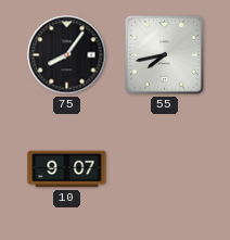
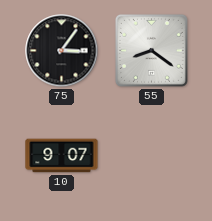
75: 8:06 -> 3:06 (62, 51)
55: 7:43 -> 8:21 (151, 50)
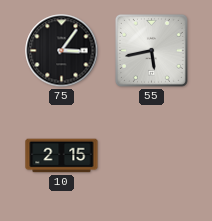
55: 8:21 -> 5:43 (151, 50)
10: 9:07 -> 2:15 (62, 156)
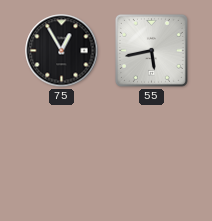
75: 3:06 -> 12:55 (62, 51)
10: 2:15 -> none (62, 156)
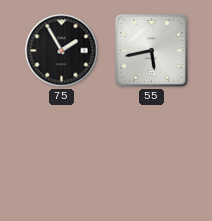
75: 12:55 -> 1:55 (62, 51)
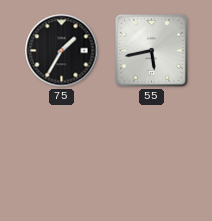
75: 1:55 -> 1:35 (62, 51)
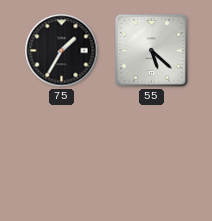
55: 5:43 -> 5:22 (151, 50)
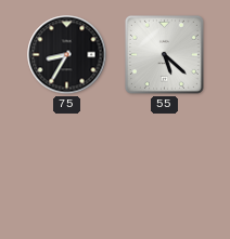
75: 1:35 -> 8:35 (67, 55)
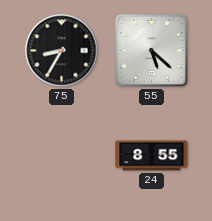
24: none -> 8:55 (152, 156)
